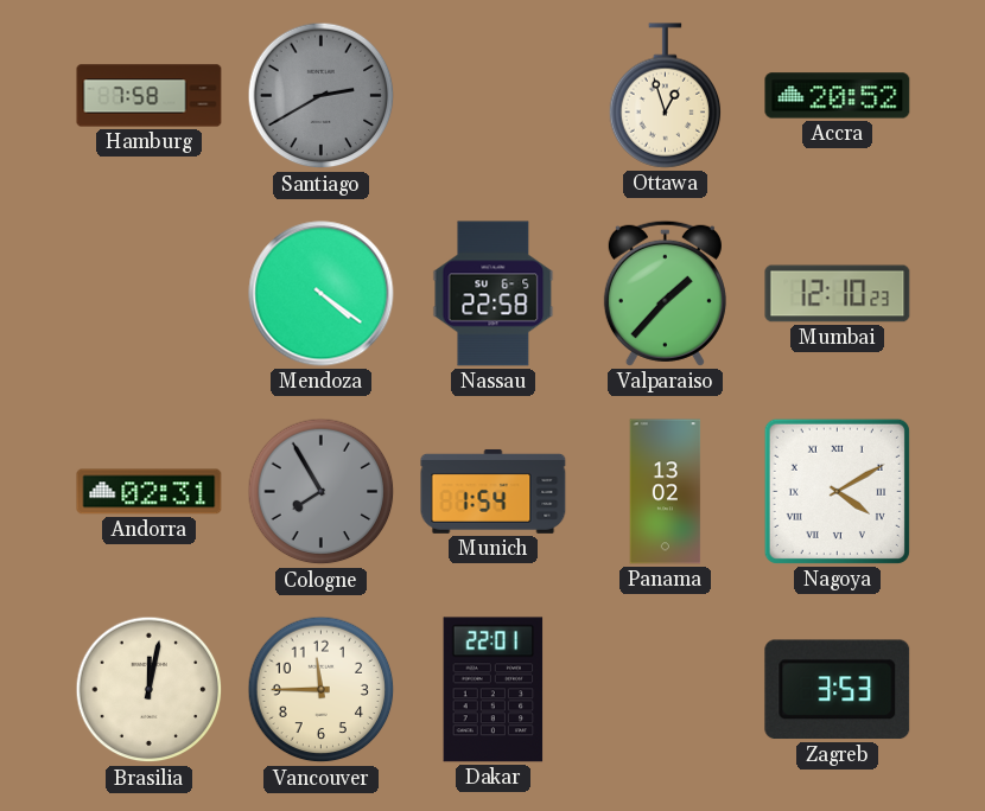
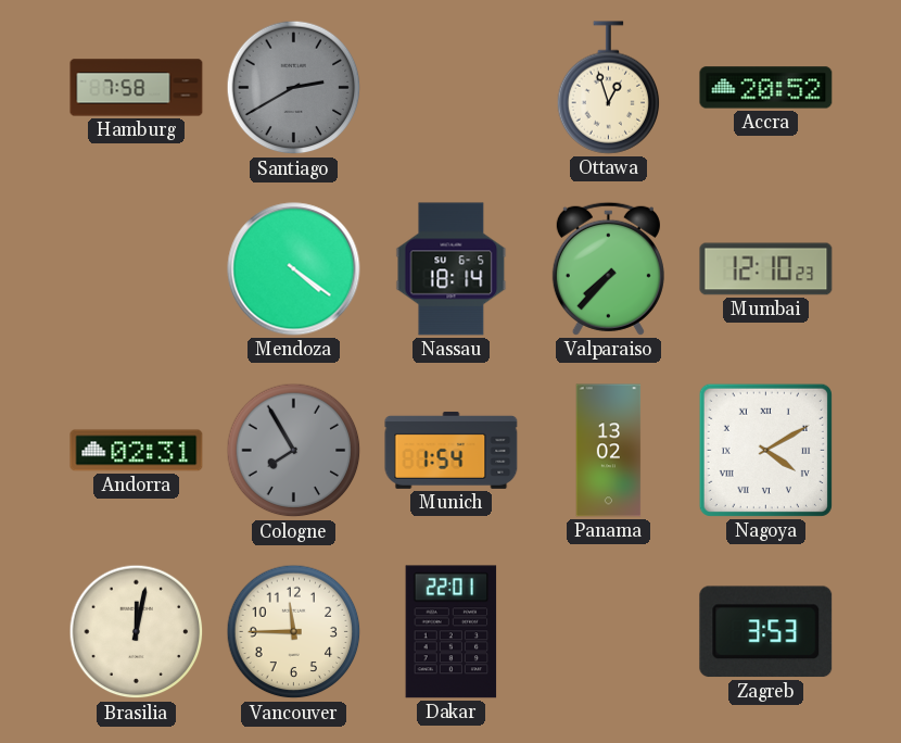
Nassau: 22:58 -> 18:14 (452, 269)
Valparaiso: 1:37 -> 7:37 (608, 268)
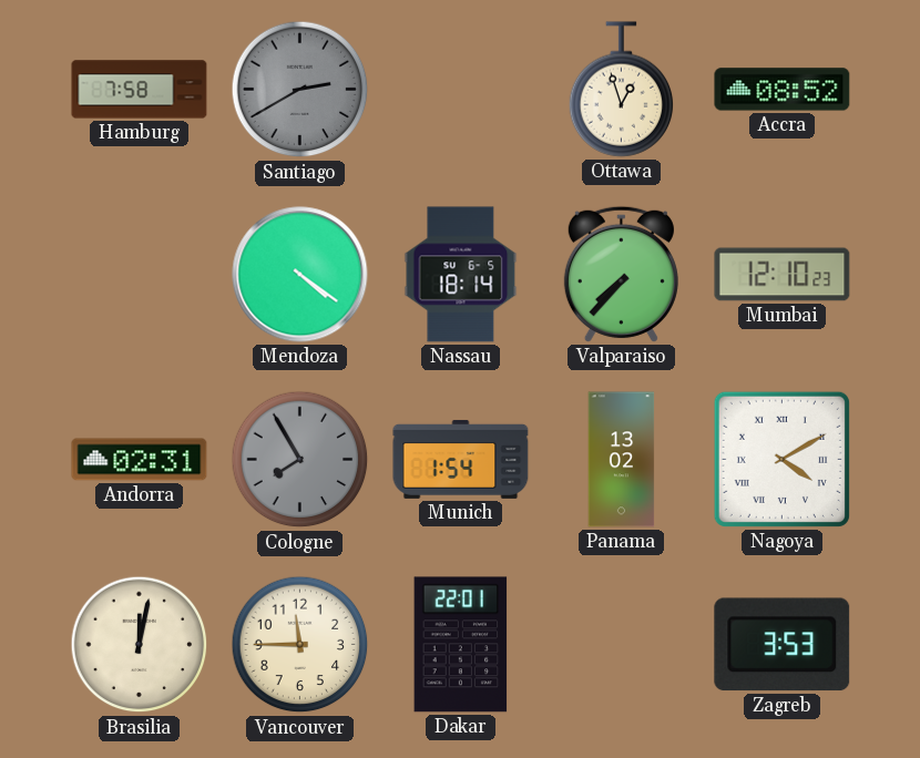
Accra: 20:52 -> 08:52 (783, 90)
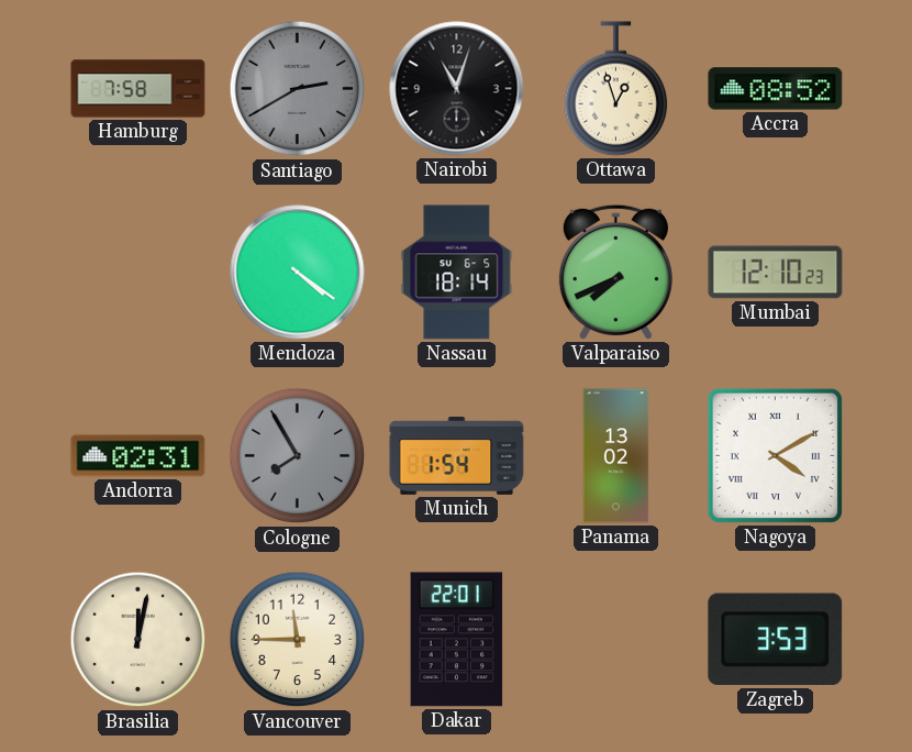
Nairobi: none -> 11:03 (457, 89)
Valparaiso: 7:37 -> 7:41 (615, 272)
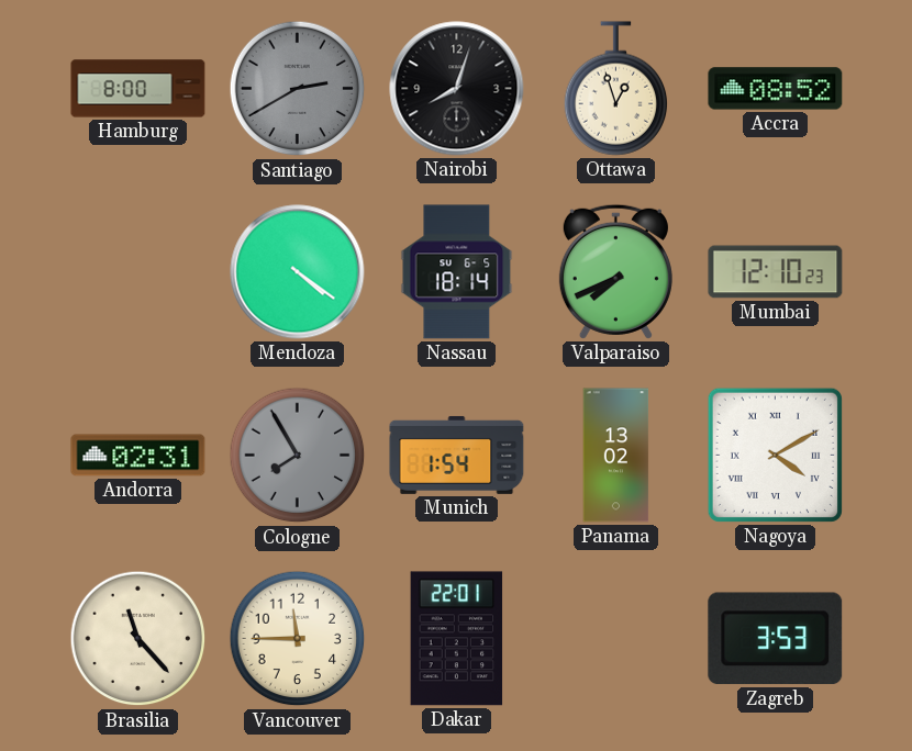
Hamburg: 7:58 -> 8:00 (138, 89)
Nairobi: 11:03 -> 8:03 (457, 89)
Brasilia: 12:02 -> 11:23 (138, 639)
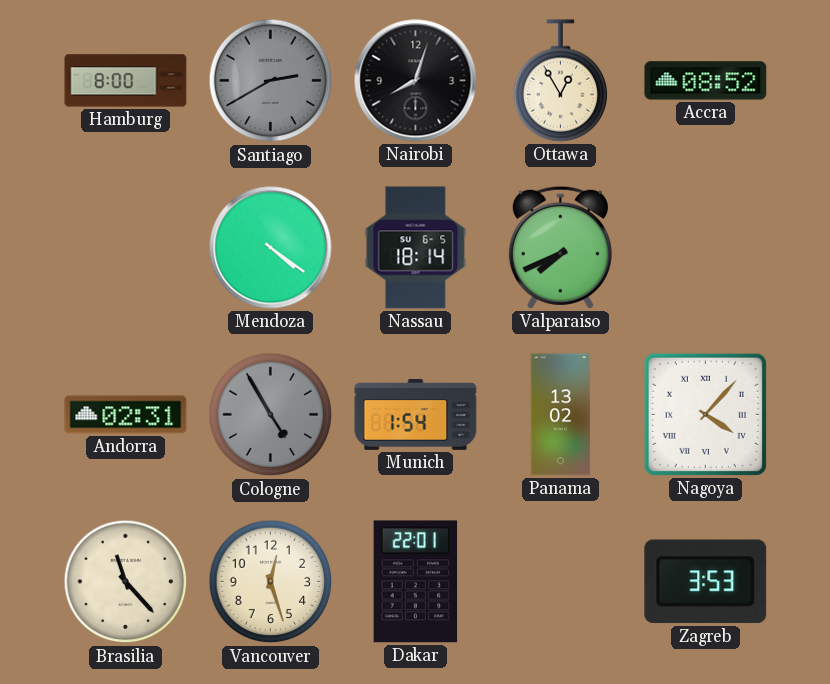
Ottawa: 12:57 -> 12:55 (561, 81)
Mumbai: 12:10 -> none (776, 272)
Cologne: 7:55 -> 4:55 (271, 415)
Nagoya: 4:10 -> 4:07 (705, 414)
Vancouver: 11:45 -> 12:27 (271, 582)
